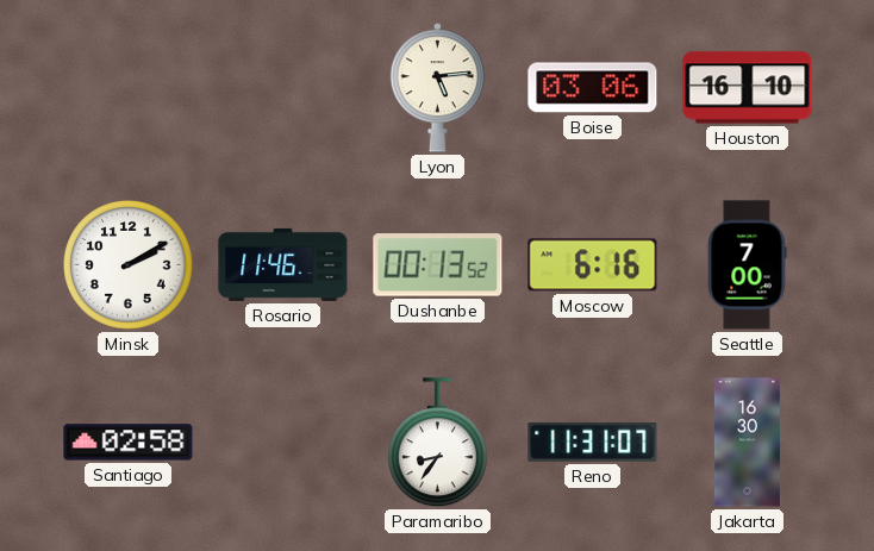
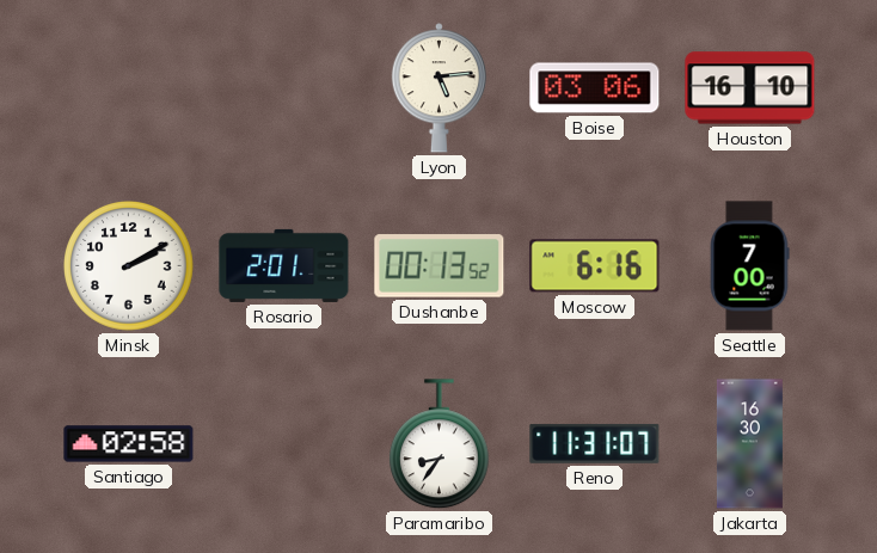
Rosario: 11:46 -> 2:01 (284, 265)
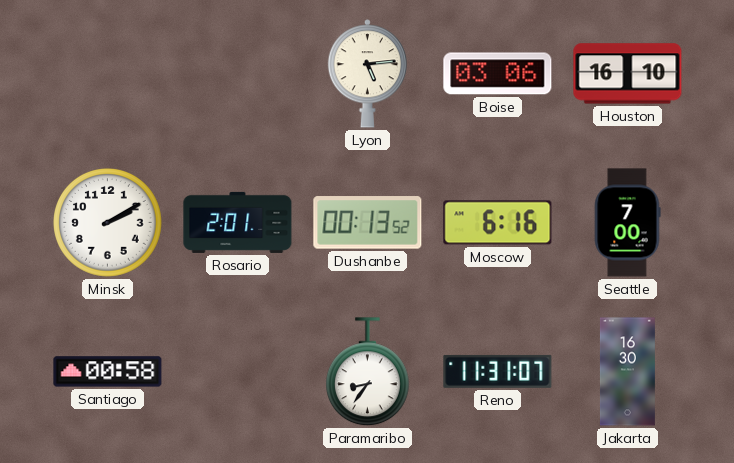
Santiago: 02:58 -> 00:58 (108, 372)
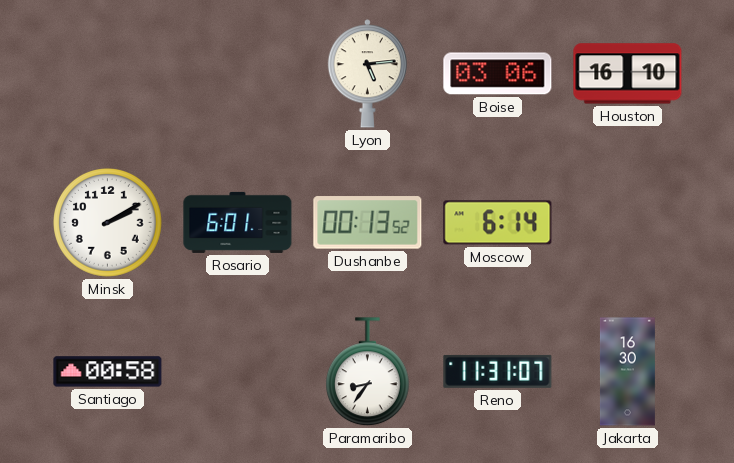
Rosario: 2:01 -> 6:01 (238, 222)
Moscow: 6:16 -> 6:14 (498, 223)
Seattle: 7:00 -> none (627, 223)
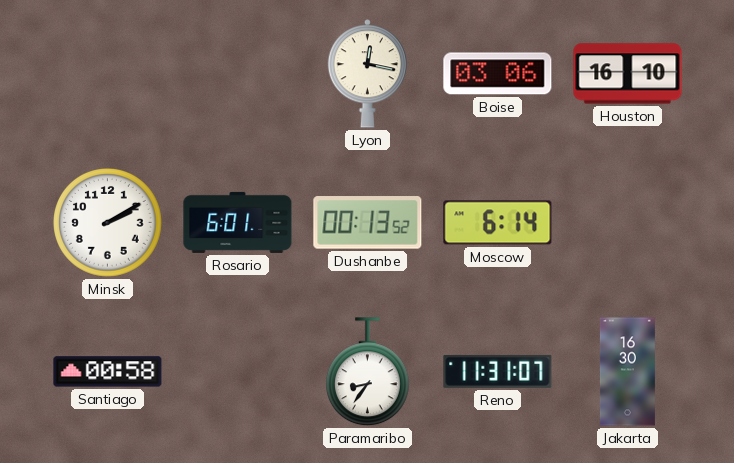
Lyon: 5:14 -> 12:17 (368, 74)
